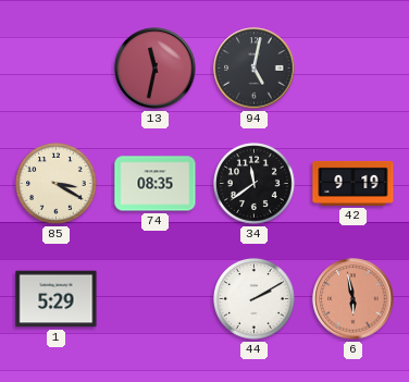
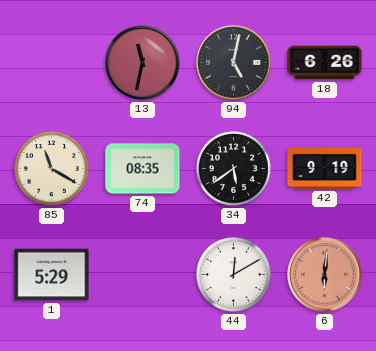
18: none -> 6:26 (325, 63)
85: 3:20 -> 11:20 (52, 169)
34: 11:39 -> 5:39 (234, 169)
44: 2:10 -> 12:10 (234, 275)
6: 5:58 -> 6:01 (325, 275)
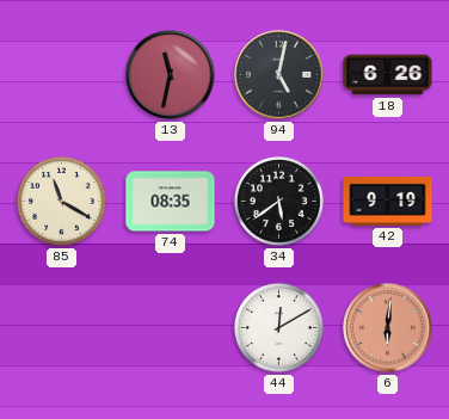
1: 5:29 -> none (52, 275)
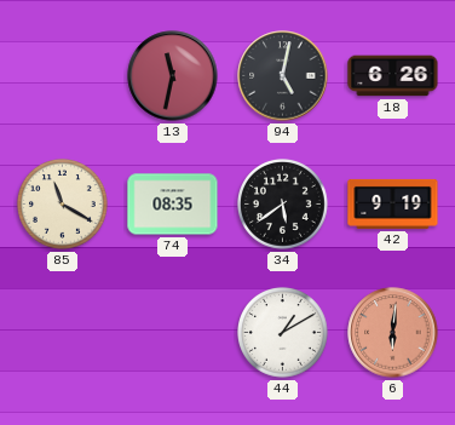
44: 12:10 -> 1:10 (283, 333)
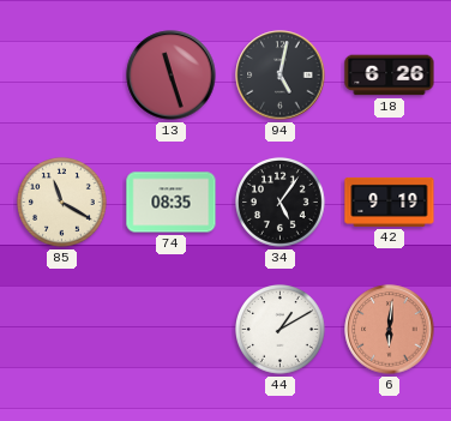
13: 11:32 -> 11:27 (172, 76)
34: 5:39 -> 5:06 (281, 203)
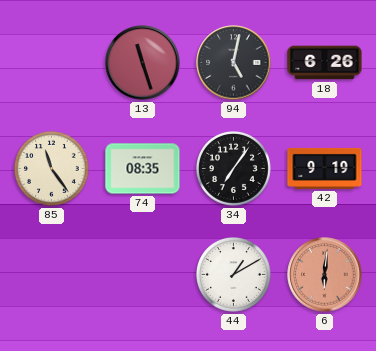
85: 11:20 -> 11:24 (52, 169)
34: 5:06 -> 7:06 (234, 169)
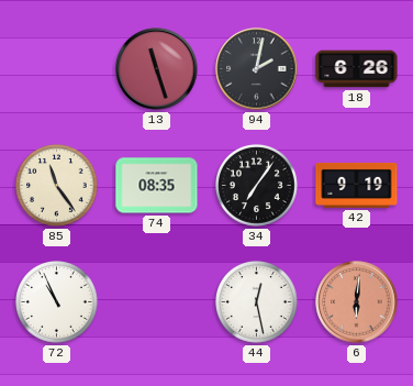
94: 5:02 -> 2:02 (257, 69)
72: none -> 10:56 (57, 302)
44: 1:10 -> 12:28 (257, 302)
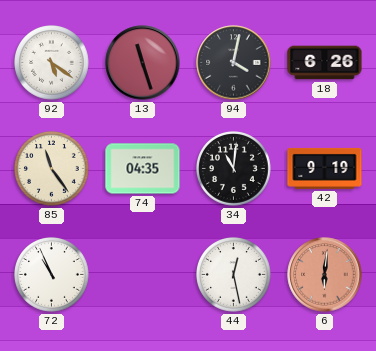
92: none -> 5:21 (52, 63)
94: 2:02 -> 4:02 (234, 63)
74: 08:35 -> 04:35 (143, 169)
34: 7:06 -> 11:01 (234, 169)
